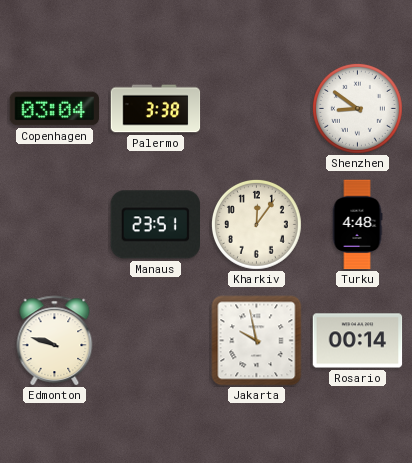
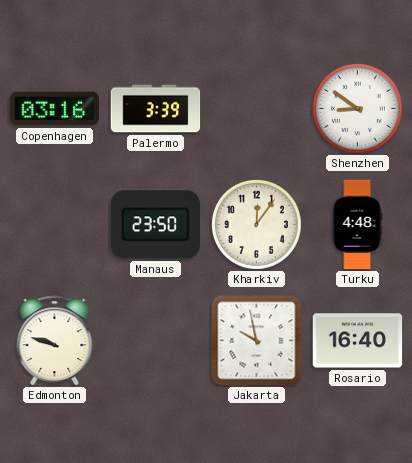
Copenhagen: 03:04 -> 03:16 (55, 109)
Palermo: 3:38 -> 3:39 (156, 109)
Manaus: 23:51 -> 23:50 (155, 225)
Rosario: 00:14 -> 16:40 (358, 341)
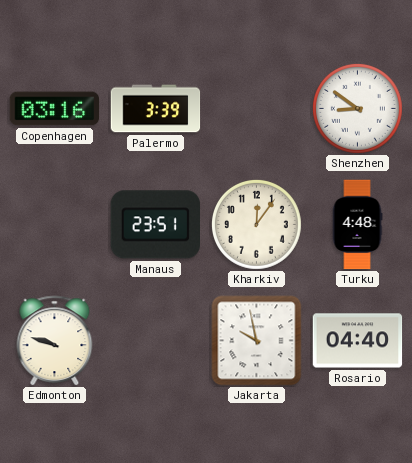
Manaus: 23:50 -> 23:51 (155, 225)
Rosario: 16:40 -> 04:40 (358, 341)
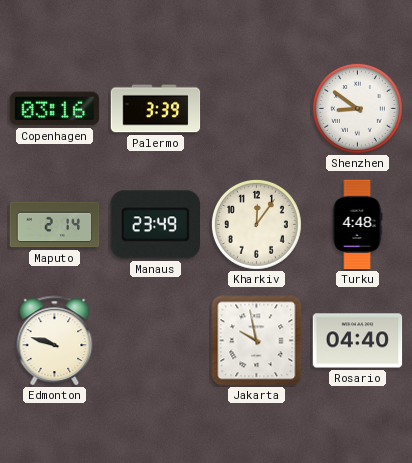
Maputo: none -> 2:14 (55, 225)
Manaus: 23:51 -> 23:49 (155, 225)
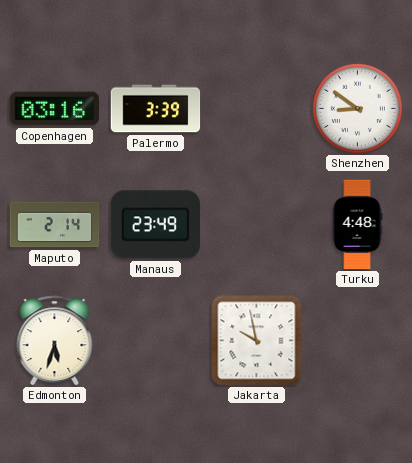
Kharkiv: 12:06 -> none (256, 224)
Edmonton: 9:48 -> 5:33 (55, 341)
Rosario: 04:40 -> none (358, 341)
